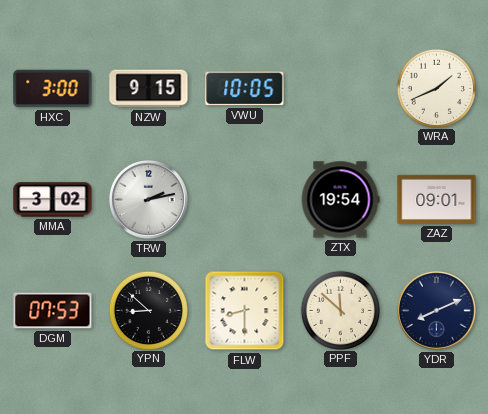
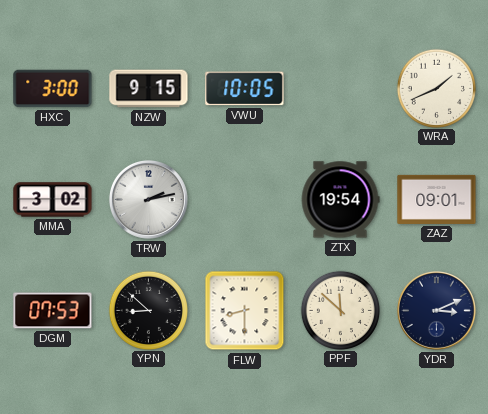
YDR: 8:11 -> 3:11 (436, 310)
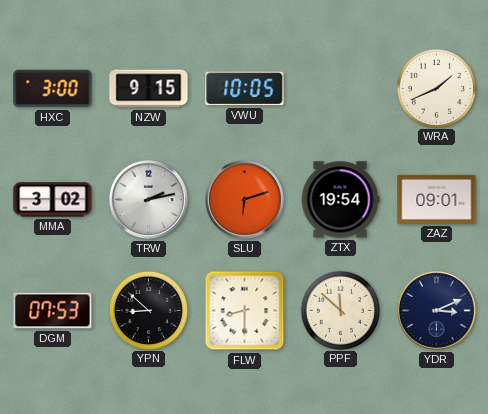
SLU: none -> 6:12 (244, 199)
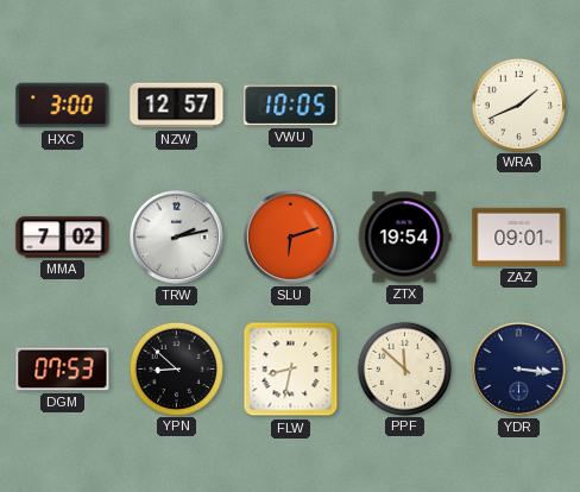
NZW: 9:15 -> 12:57 (177, 106)
MMA: 3:02 -> 7:02 (63, 238)
FLW: 8:30 -> 8:32 (291, 370)
YDR: 3:11 -> 3:16 (518, 368)
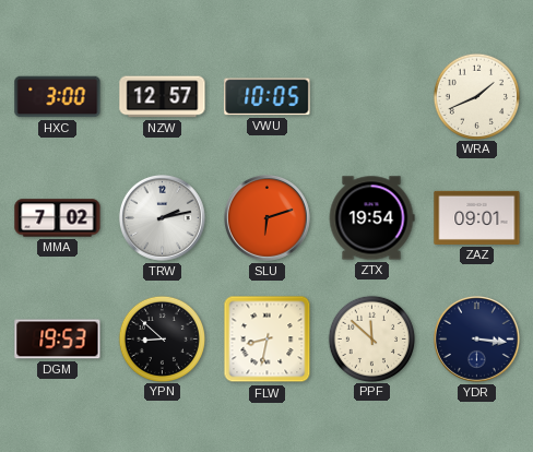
DGM: 07:53 -> 19:53 (58, 340)
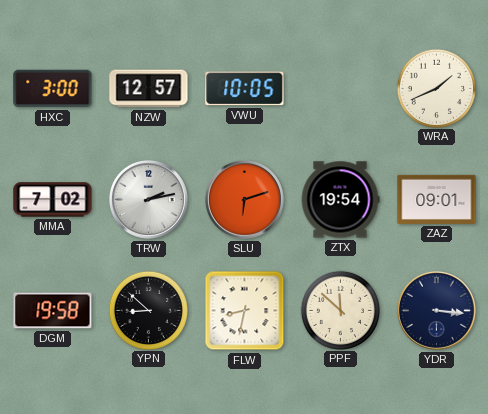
DGM: 19:53 -> 19:58 (53, 311)
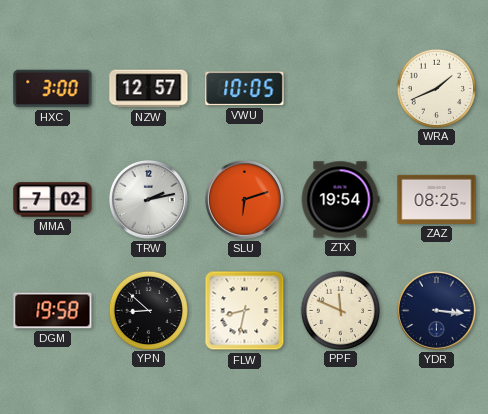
ZAZ: 09:01 -> 08:25 (437, 199)
PPF: 11:52 -> 11:49 (340, 310)
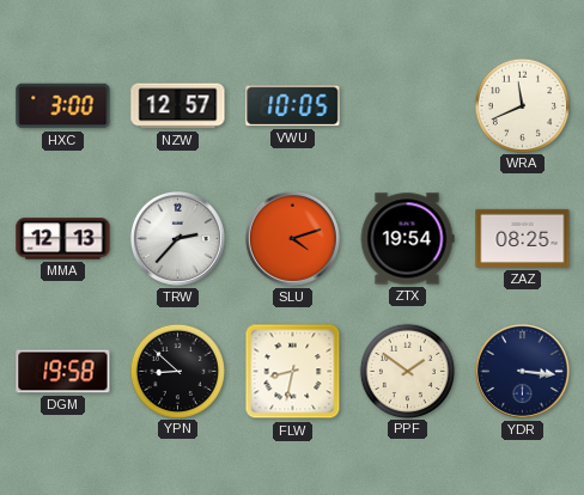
WRA: 1:41 -> 11:41 (522, 105)
MMA: 7:02 -> 12:13 (63, 239)
TRW: 2:13 -> 2:37 (177, 238)
SLU: 6:12 -> 4:12 (292, 238)
PPF: 11:49 -> 1:51 (407, 371)
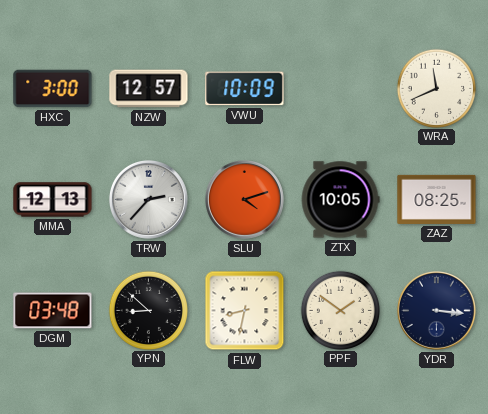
VWU: 10:05 -> 10:09 (245, 89)
ZTX: 19:54 -> 10:05 (340, 200)
DGM: 19:58 -> 03:48 (53, 311)
